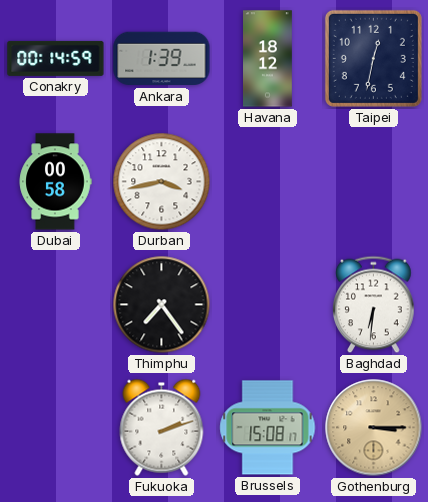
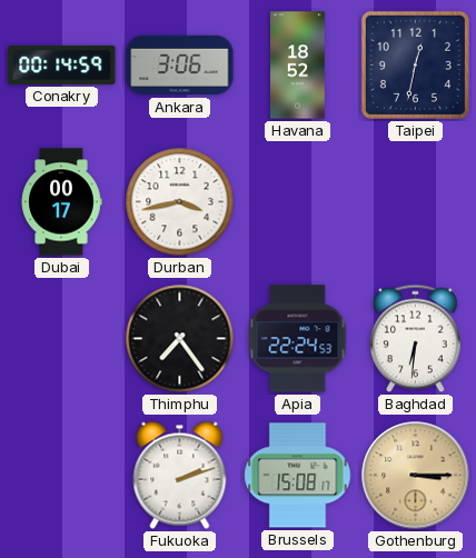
Ankara: 1:39 -> 3:06 (180, 66)
Havana: 18:12 -> 18:52 (298, 66)
Dubai: 00:58 -> 00:17 (61, 202)
Apia: none -> 22:24 (298, 339)
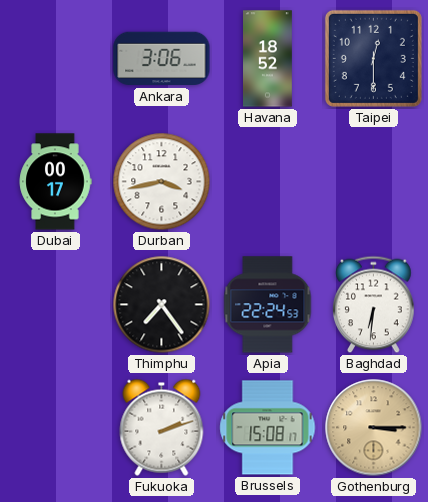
Conakry: 00:14 -> none (62, 64)
Taipei: 12:32 -> 12:30 (373, 58)
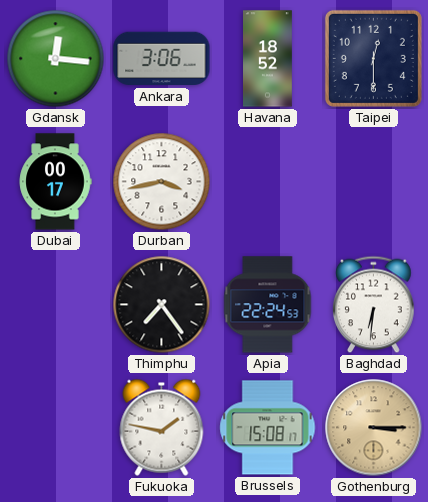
Gdansk: none -> 12:16 (56, 59)
Fukuoka: 2:12 -> 1:47 (162, 427)
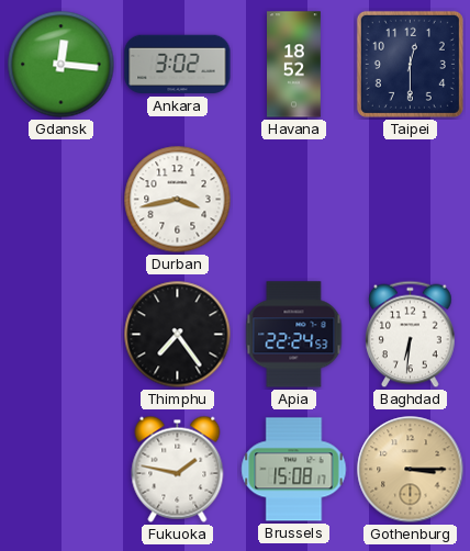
Ankara: 3:06 -> 3:02 (178, 65)
Dubai: 00:17 -> none (55, 182)
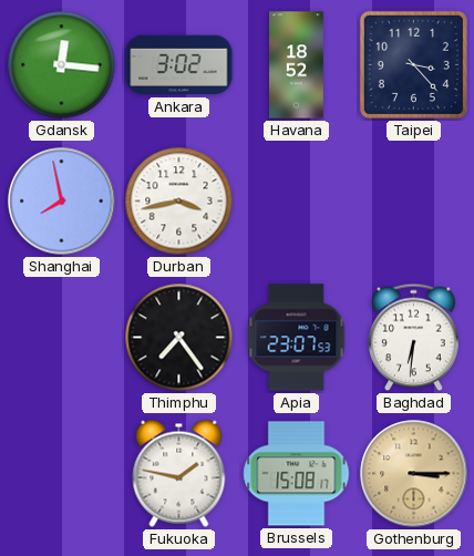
Taipei: 12:30 -> 3:23 (413, 64)
Shanghai: none -> 7:58 (62, 202)
Apia: 22:24 -> 23:07 (297, 338)
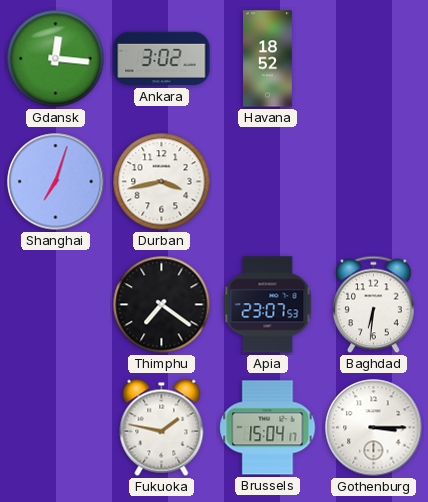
Taipei: 3:23 -> none (413, 64)
Shanghai: 7:58 -> 7:03 (56, 182)
Thimphu: 7:24 -> 7:21 (162, 305)
Brussels: 15:08 -> 15:04 (268, 428)
Gothenburg dial: champagne -> white (374, 428)
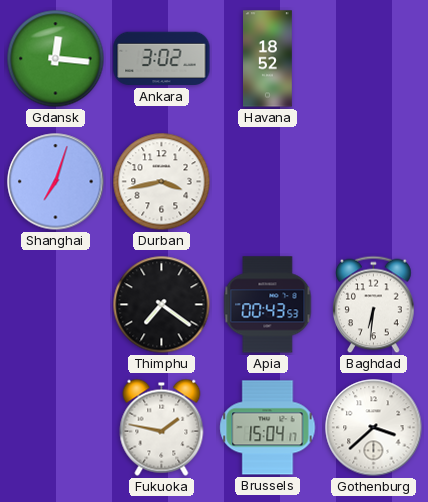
Apia: 23:07 -> 00:43 (268, 305)
Gothenburg: 3:15 -> 3:38 (374, 428)
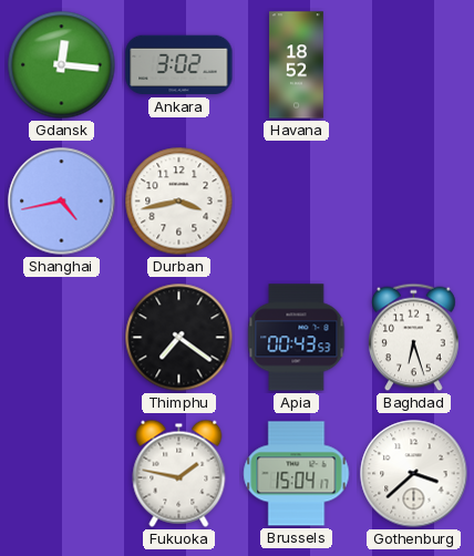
Shanghai: 7:03 -> 4:43 (62, 202)
Baghdad: 6:31 -> 6:27 (414, 338)
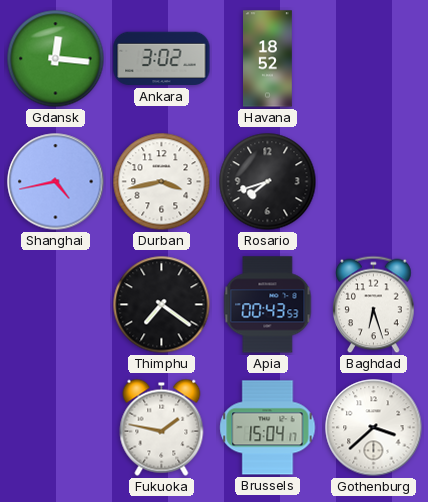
Rosario: none -> 7:42 (268, 182)
